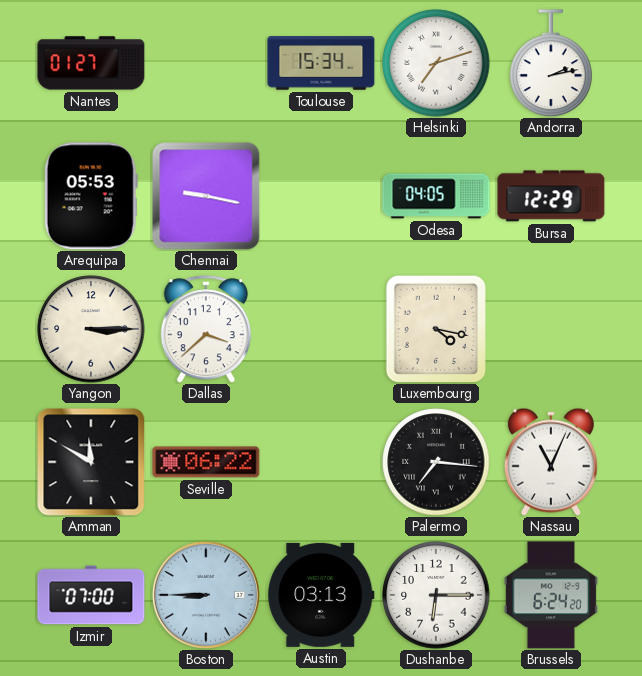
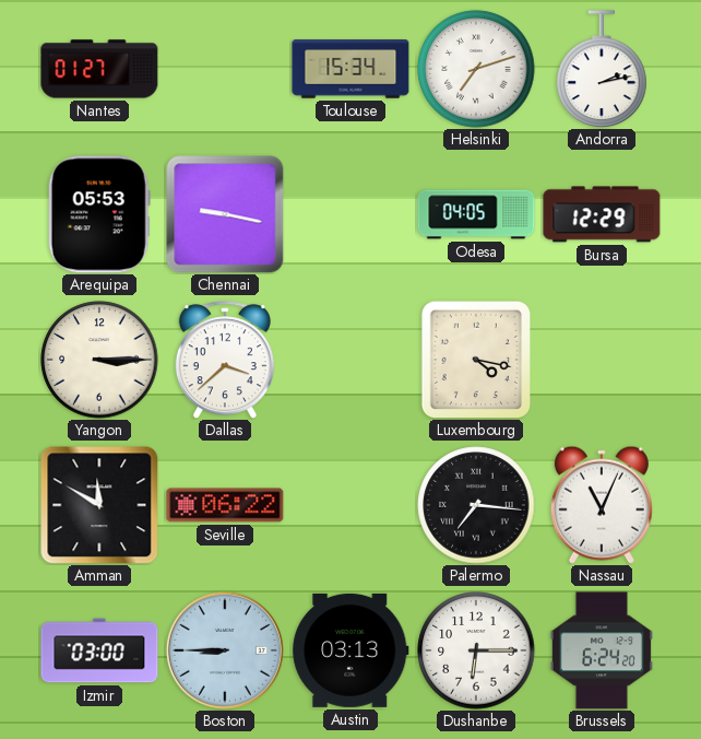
Izmir: 07:00 -> 03:00 (99, 650)
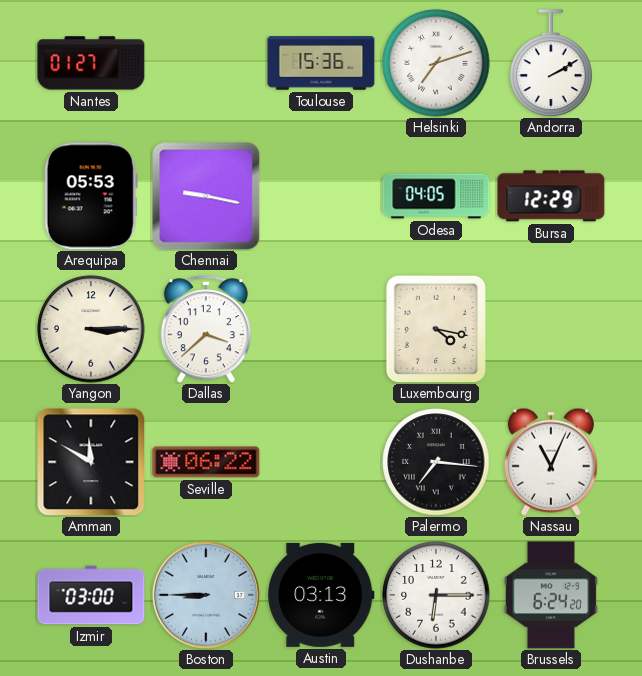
Toulouse: 15:34 -> 15:36 (321, 63)
Andorra: 2:13 -> 2:10 (551, 63)
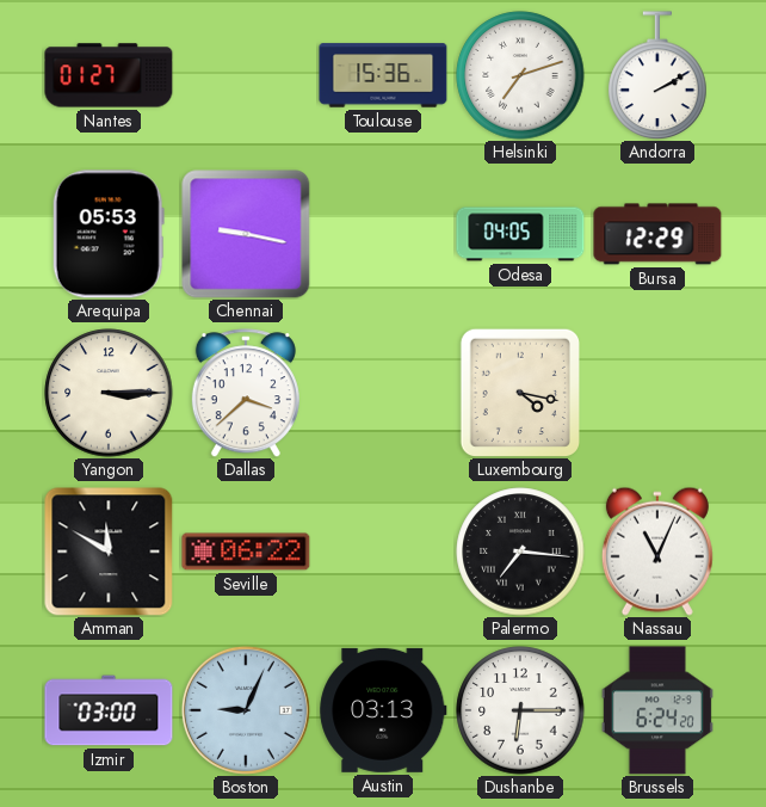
Boston: 8:45 -> 9:04 (246, 710)
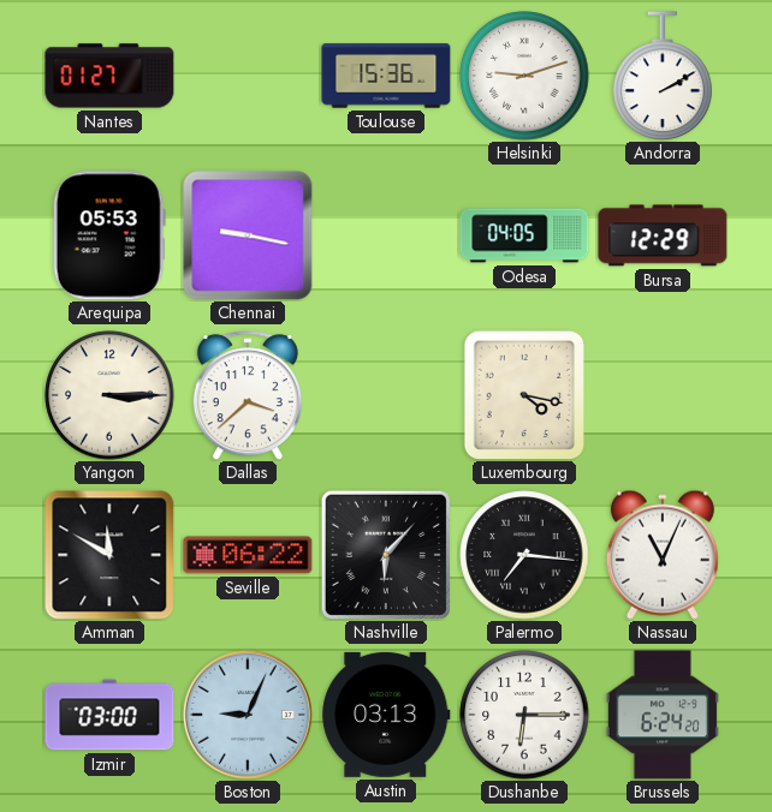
Helsinki: 7:12 -> 9:12 (524, 76)
Nashville: none -> 6:07 (386, 555)
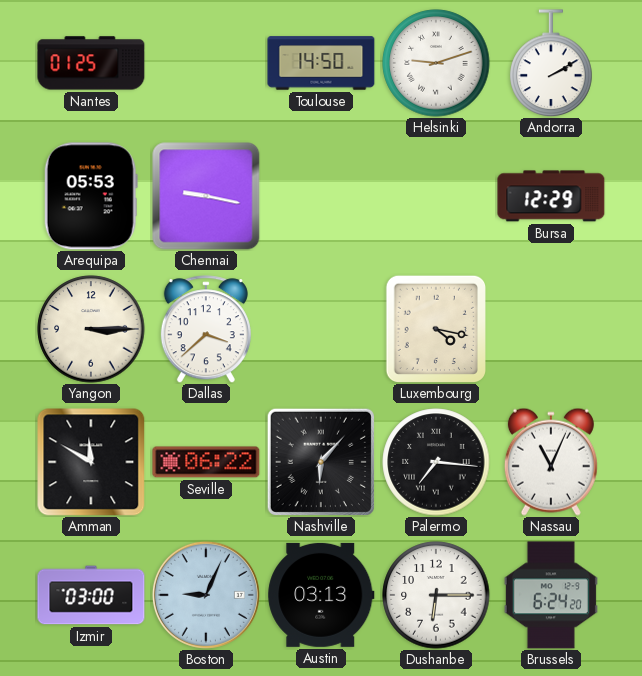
Nantes: 01:27 -> 01:25 (91, 63)
Toulouse: 15:36 -> 14:50 (321, 63)
Odesa: 04:05 -> none (524, 235)
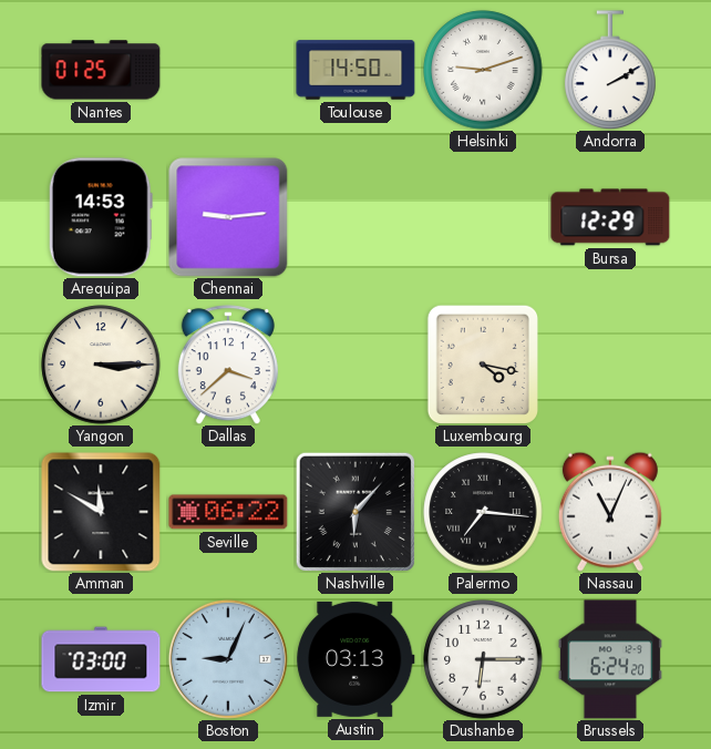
Arequipa: 05:53 -> 14:53 (101, 217)
Chennai: 9:17 -> 9:14 (228, 217)
